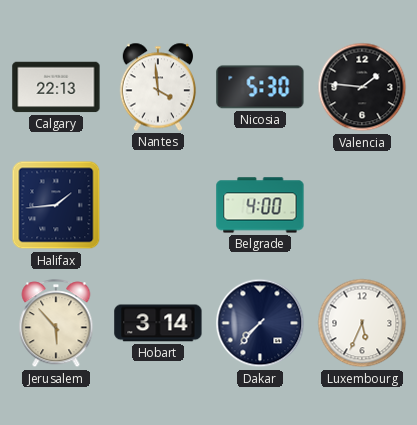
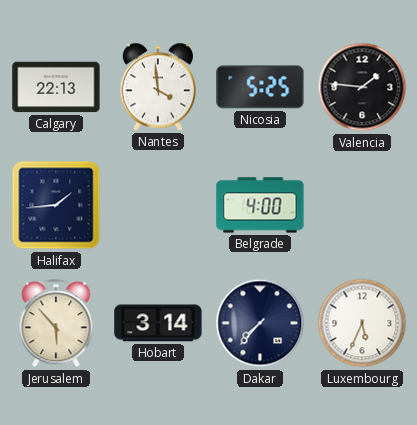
Nicosia: 5:30 -> 5:25 (260, 87)
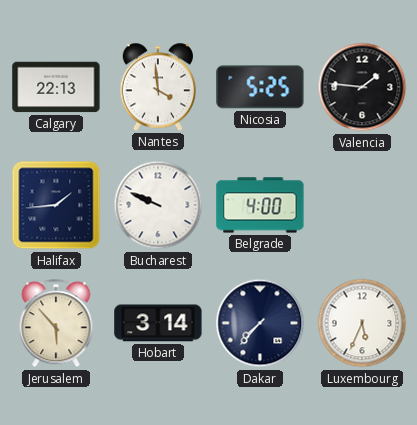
Bucharest: none -> 9:49 (158, 205)
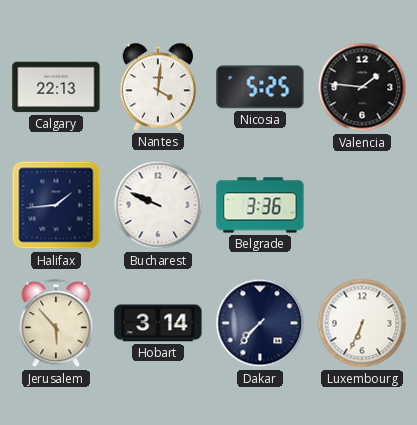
Nantes: 3:59 -> 4:01 (158, 87)
Belgrade: 4:00 -> 3:36 (260, 205)
Luxembourg: 5:34 -> 6:34 (362, 323)
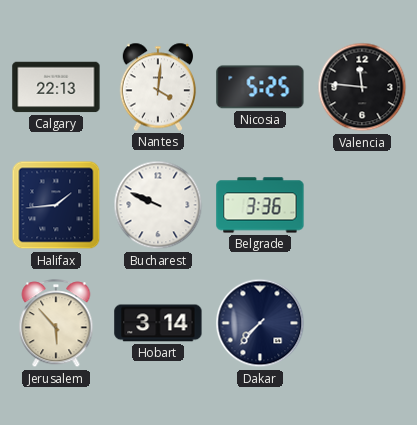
Valencia: 1:46 -> 11:46 (362, 87)
Luxembourg: 6:34 -> none (362, 323)
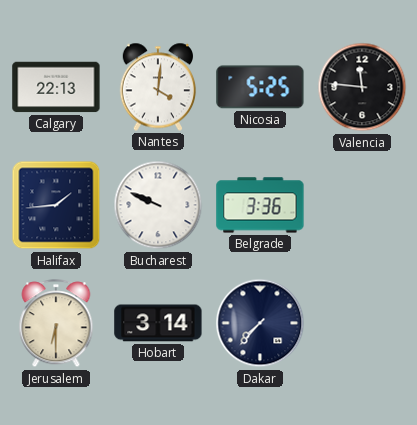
Jerusalem: 5:53 -> 6:30 (56, 324)
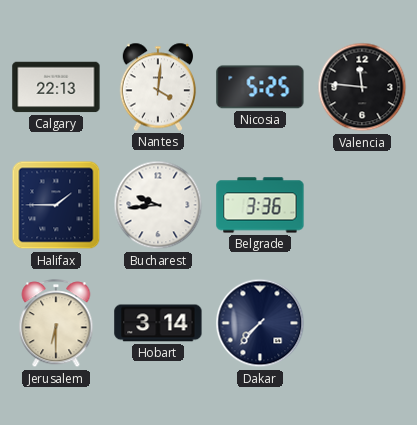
Halifax: 1:44 -> 1:45 (56, 205)
Bucharest: 9:49 -> 9:44 (158, 205)
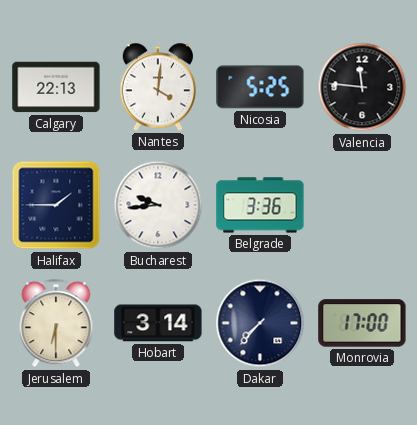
Monrovia: none -> 17:00 (362, 323)
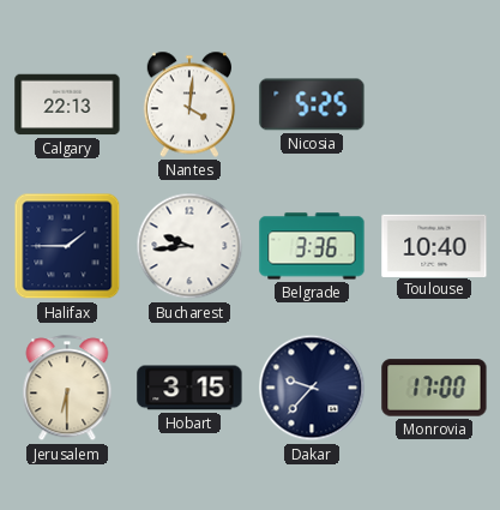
Valencia: 11:46 -> none (362, 87)
Toulouse: none -> 10:40 (434, 245)
Hobart: 3:14 -> 3:15 (189, 388)
Dakar: 7:37 -> 9:37 (312, 388)
